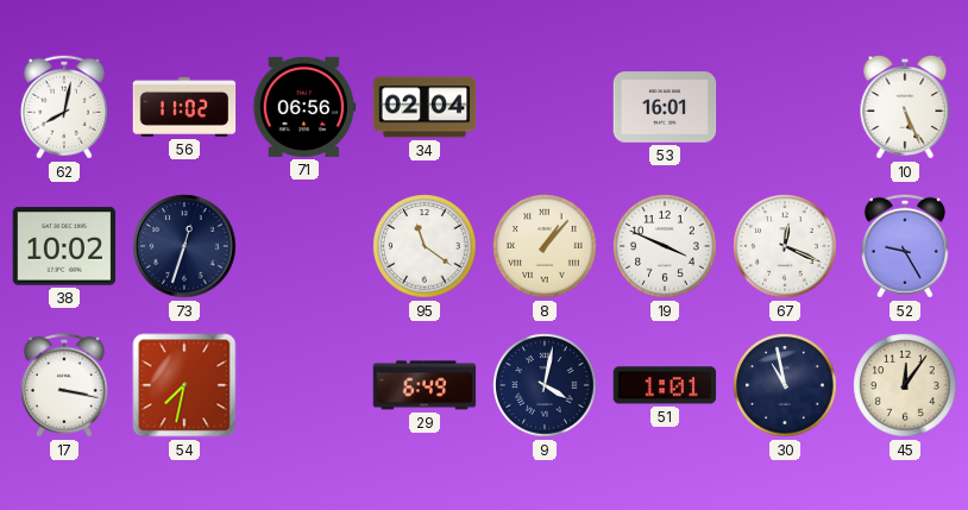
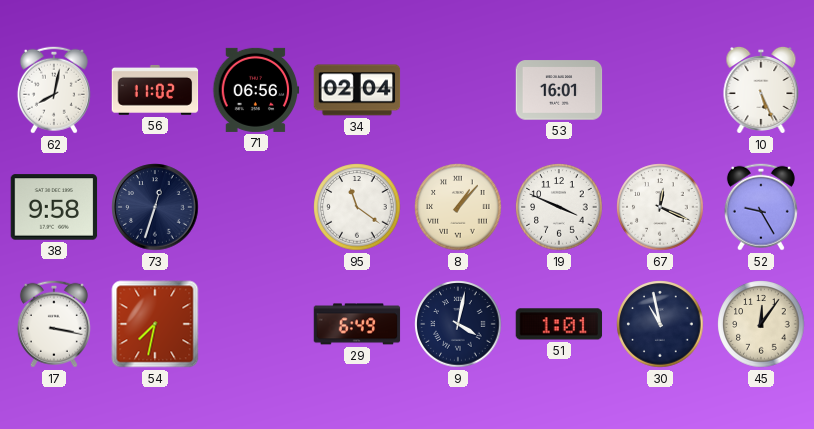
38: 10:02 -> 9:58 (54, 207)
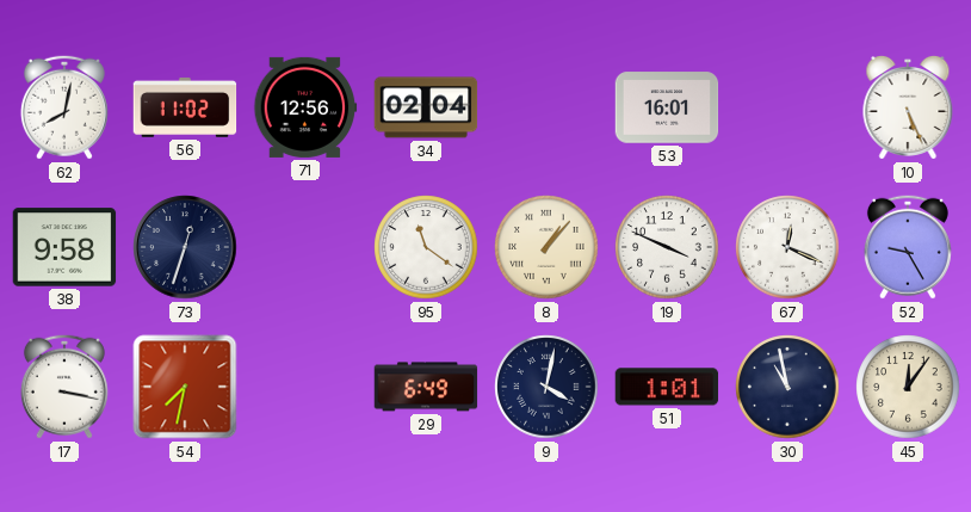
71: 06:56 -> 12:56 (305, 107)
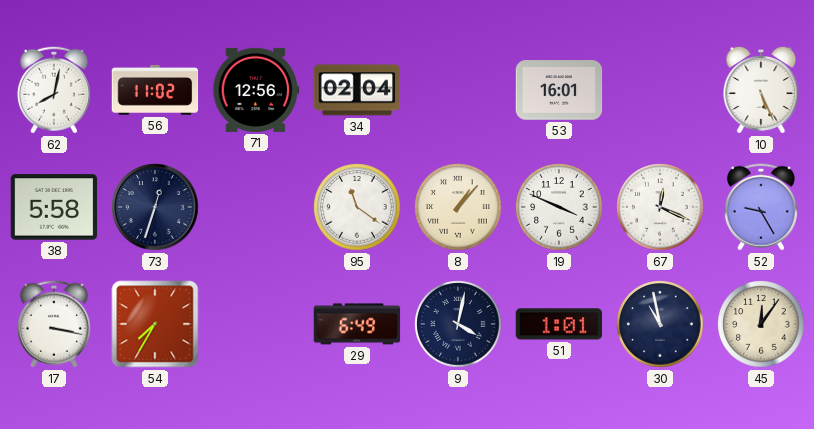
38: 9:58 -> 5:58 (54, 207)
54: 7:32 -> 7:35 (155, 324)
